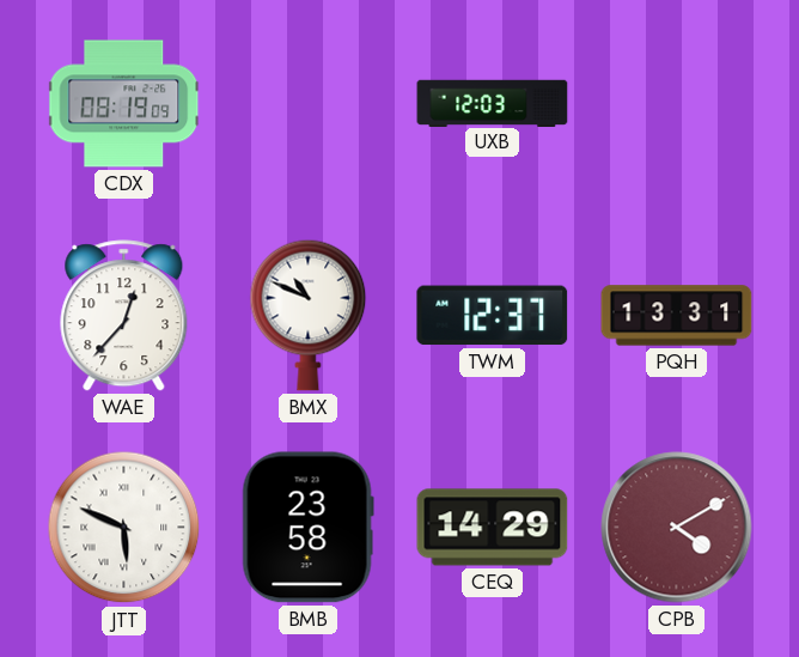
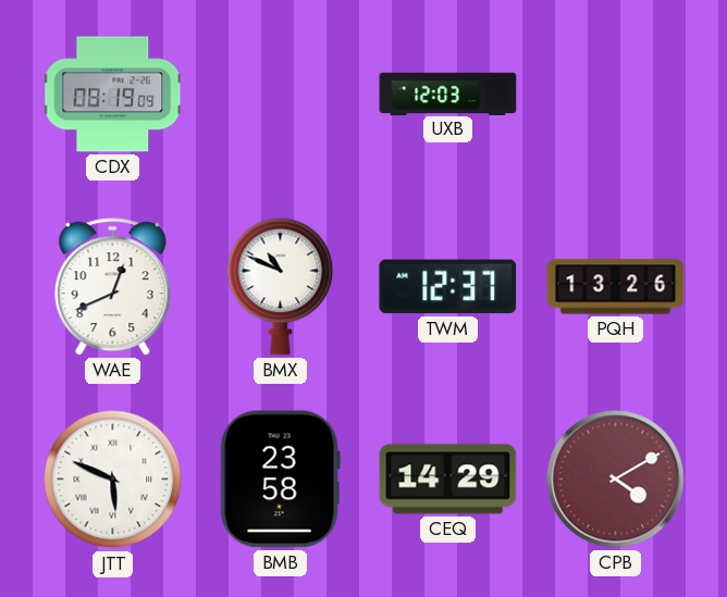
WAE: 12:37 -> 12:41 (113, 287)
PQH: 13:31 -> 13:26 (616, 287)
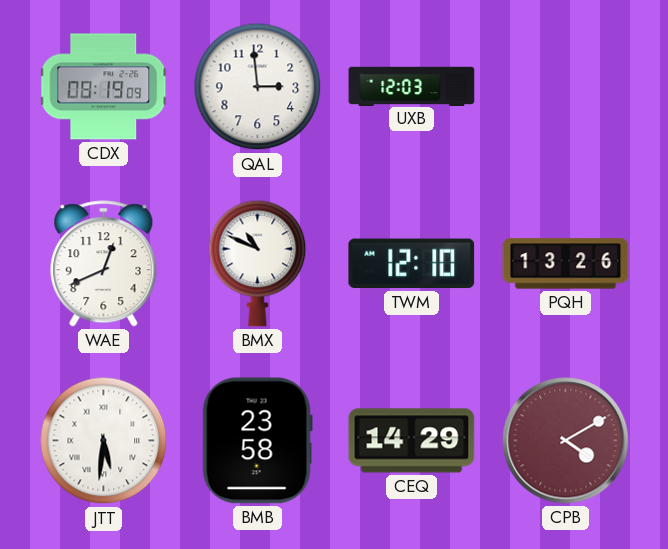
QAL: none -> 2:59 (258, 87)
TWM: 12:37 -> 12:10 (412, 264)
JTT: 5:49 -> 5:31 (104, 441)
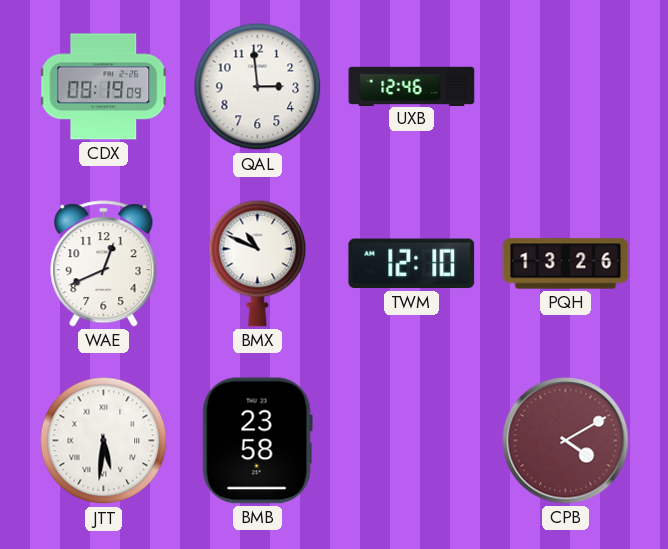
UXB: 12:03 -> 12:46 (412, 86)
CEQ: 14:29 -> none (412, 441)
